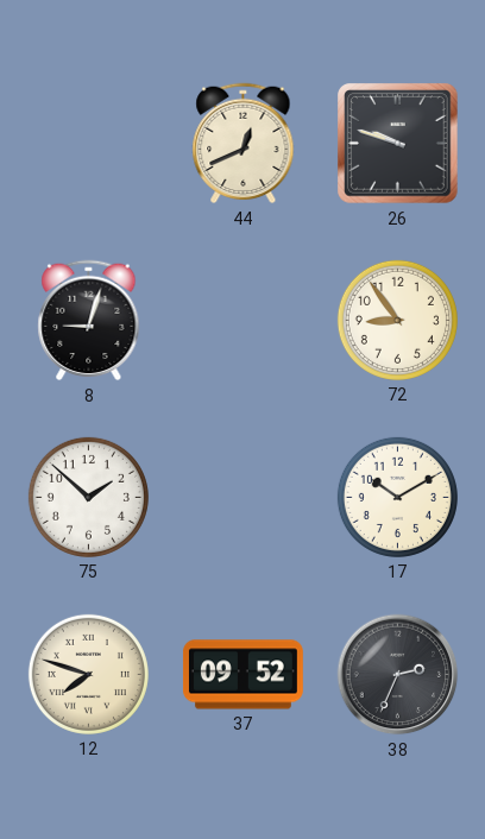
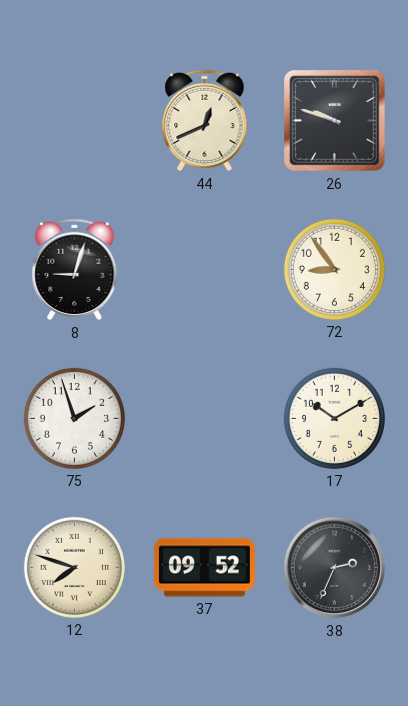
75: 1:52 -> 1:57 (74, 418)
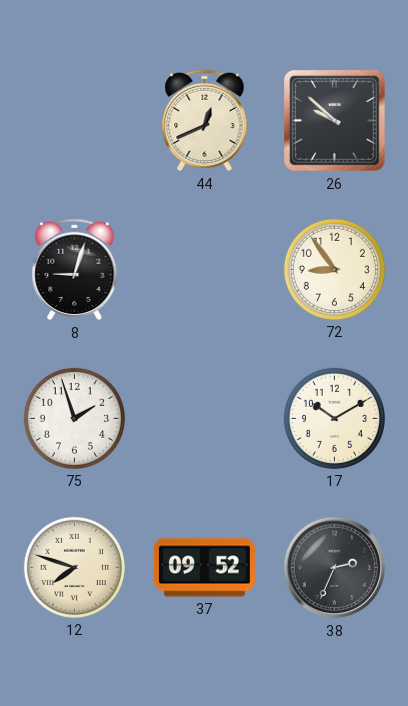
26: 9:48 -> 9:52 (335, 121)
